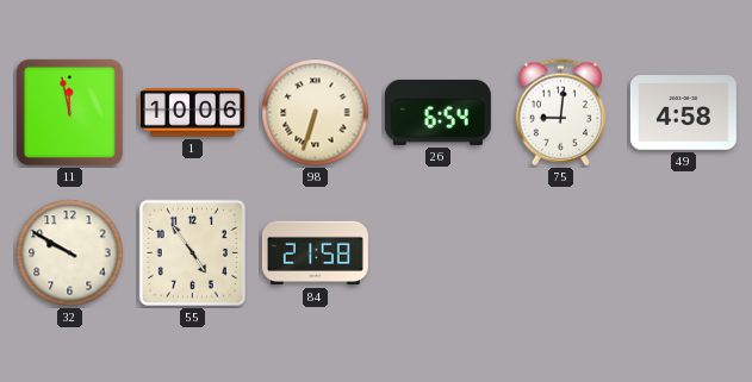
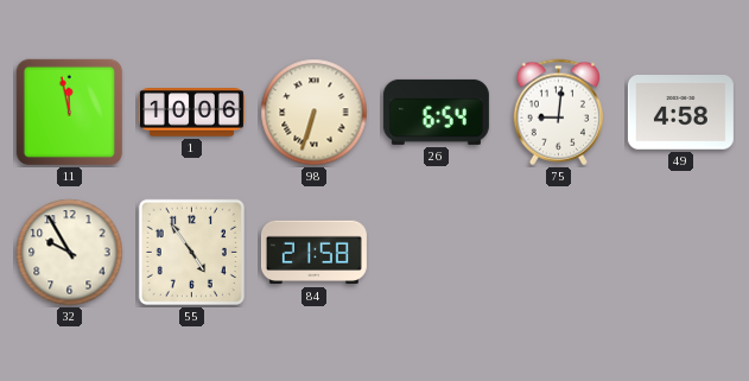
32: 9:50 -> 9:55 (70, 253)
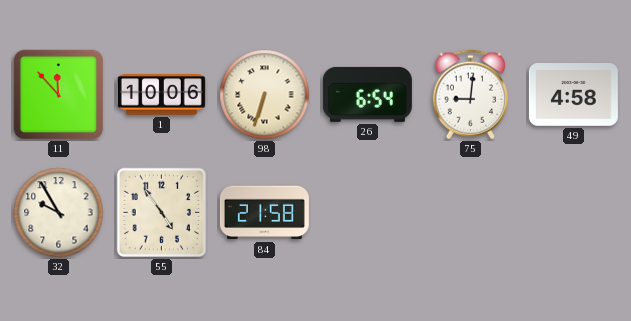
11: 11:58 -> 11:53 (59, 95)
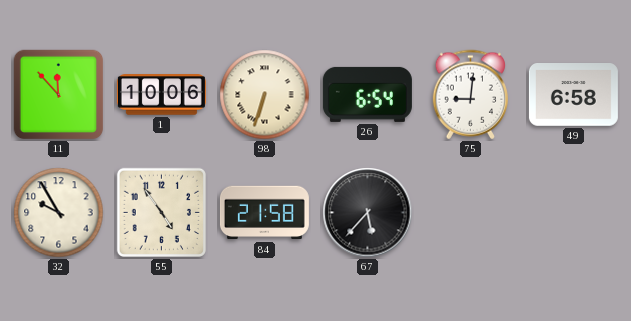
49: 4:58 -> 6:58 (573, 95)
67: none -> 5:37 (368, 213)
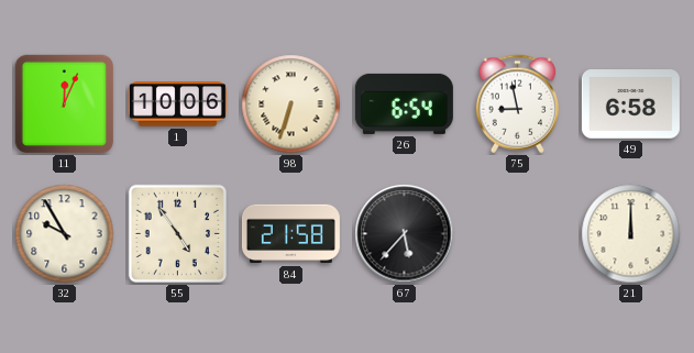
11: 11:53 -> 12:04 (65, 104)
75: 9:01 -> 8:58 (517, 104)
21: none -> 12:00 (631, 234)
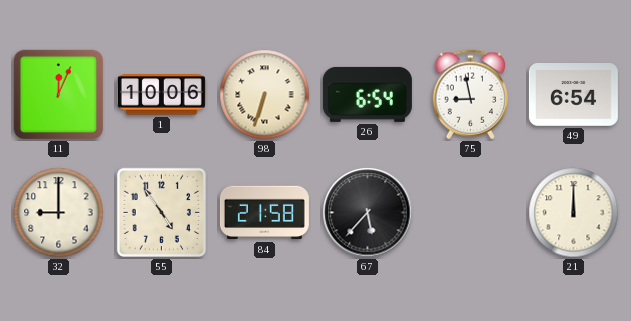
49: 6:58 -> 6:54 (573, 95)
32: 9:55 -> 9:00 (59, 213)
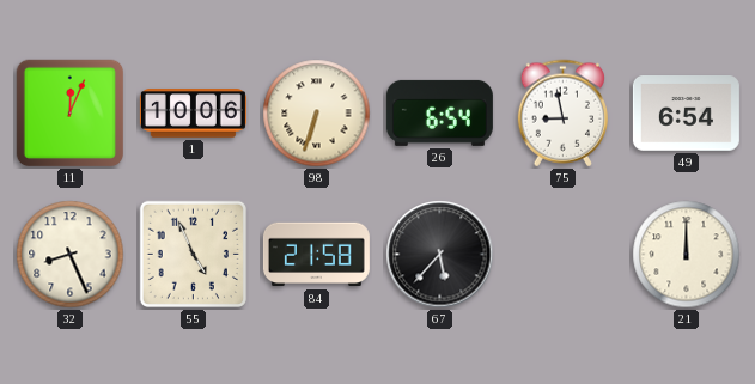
32: 9:00 -> 8:26 (71, 255)
55: 4:54 -> 4:56 (193, 254)
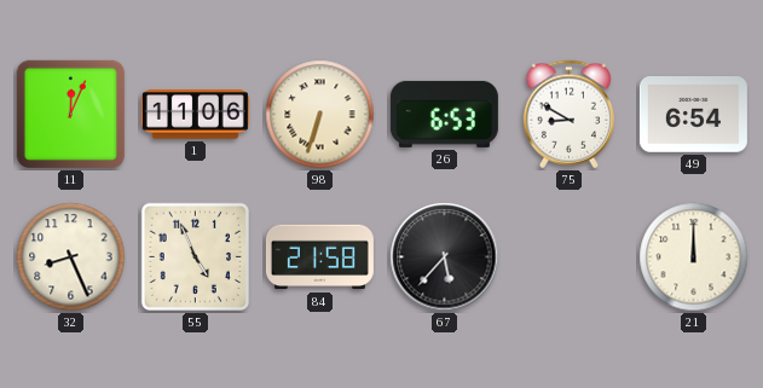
1: 10:06 -> 11:06 (195, 115)
26: 6:54 -> 6:53 (444, 114)
75: 8:58 -> 8:50 (568, 115)
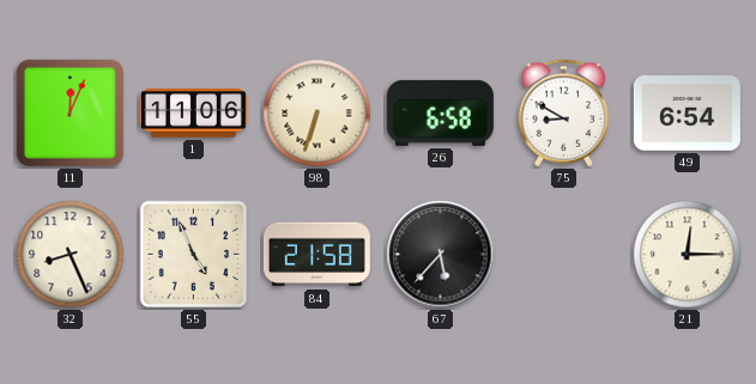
26: 6:53 -> 6:58 (440, 112)
21: 12:00 -> 12:15 (688, 255)
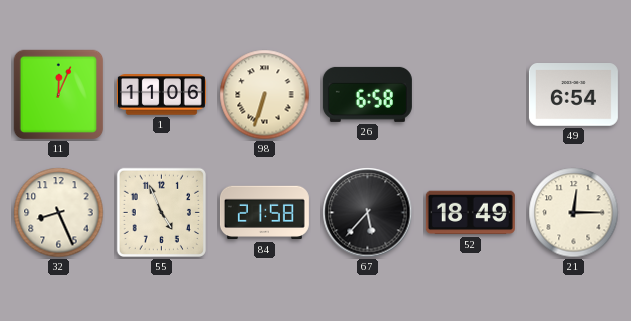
75: 8:50 -> none (563, 114)
52: none -> 18:49 (470, 213)
